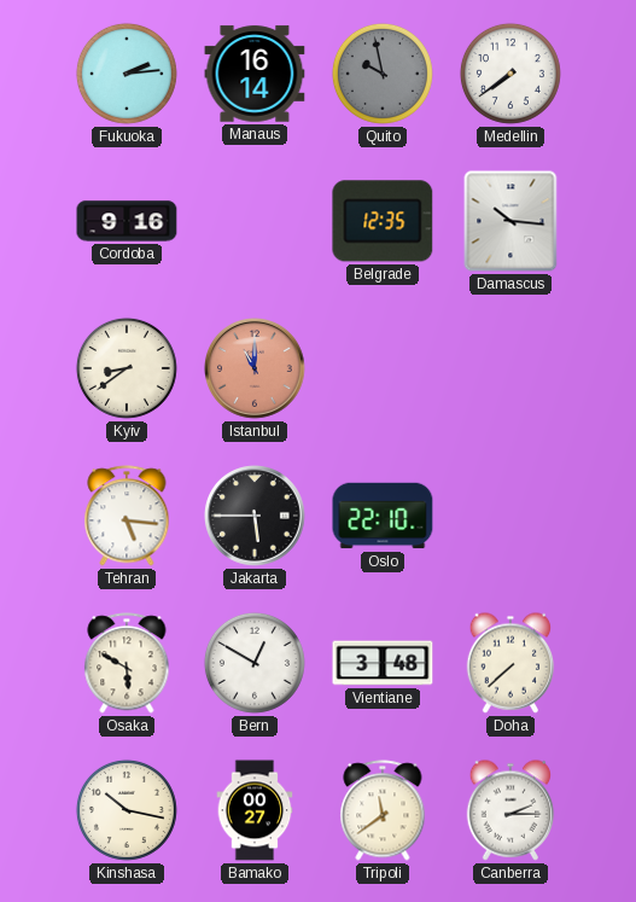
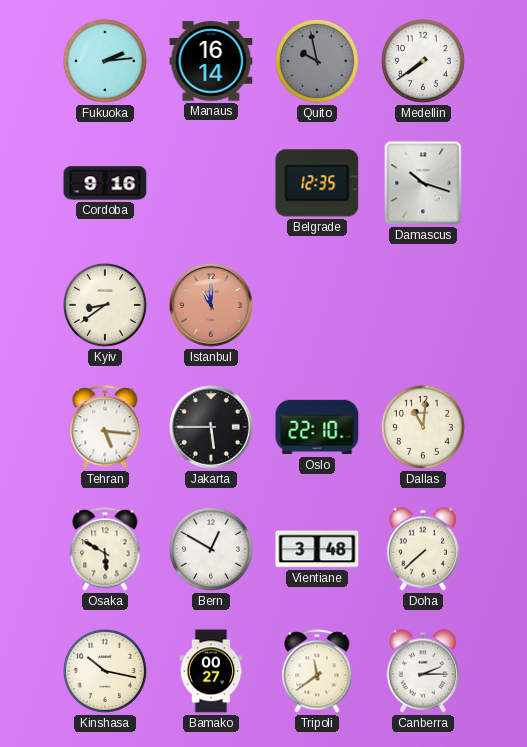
Damascus: 10:16 -> 10:18 (423, 183)
Dallas: none -> 11:01 (423, 427)
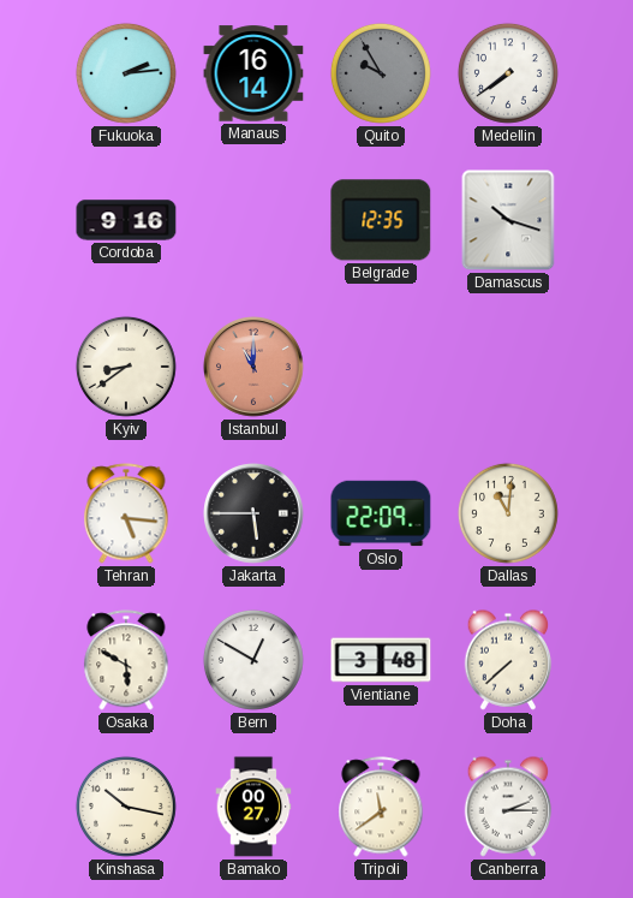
Quito: 9:58 -> 9:55 (381, 73)
Oslo: 22:10 -> 22:09 (381, 513)
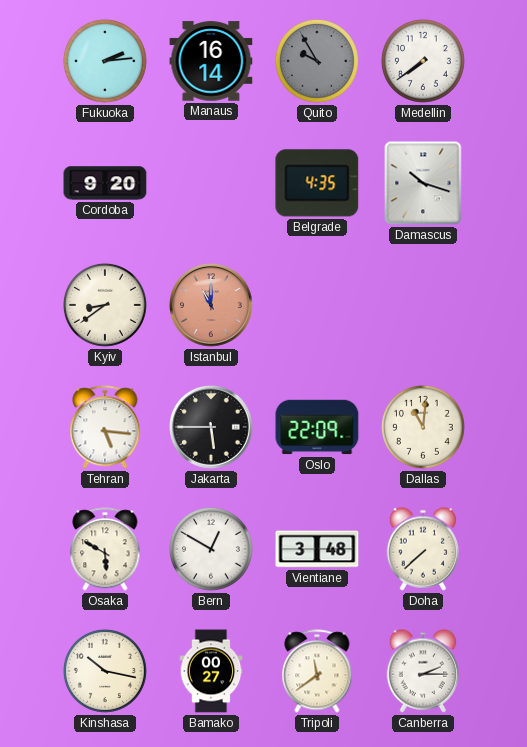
Cordoba: 9:16 -> 9:20 (105, 183)
Belgrade: 12:35 -> 4:35 (317, 183)
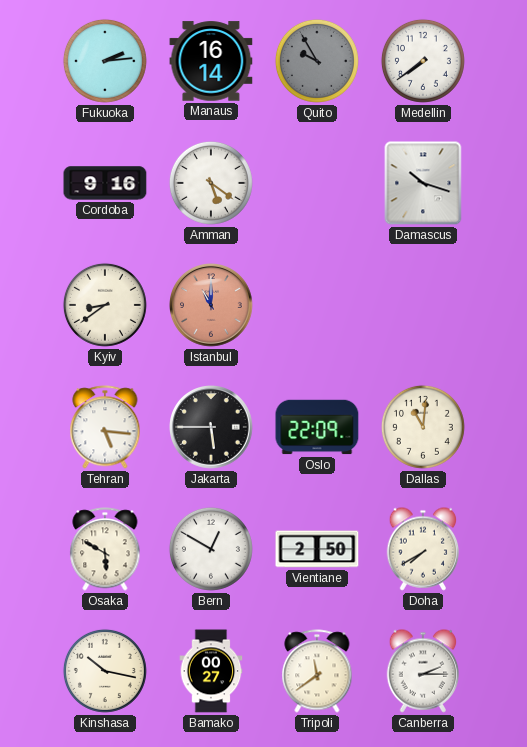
Cordoba: 9:20 -> 9:16 (105, 183)
Amman: none -> 5:21 (211, 183)
Belgrade: 4:35 -> none (317, 183)
Vientiane: 3:48 -> 2:50 (317, 549)
Doha: 7:38 -> 7:40 (423, 549)
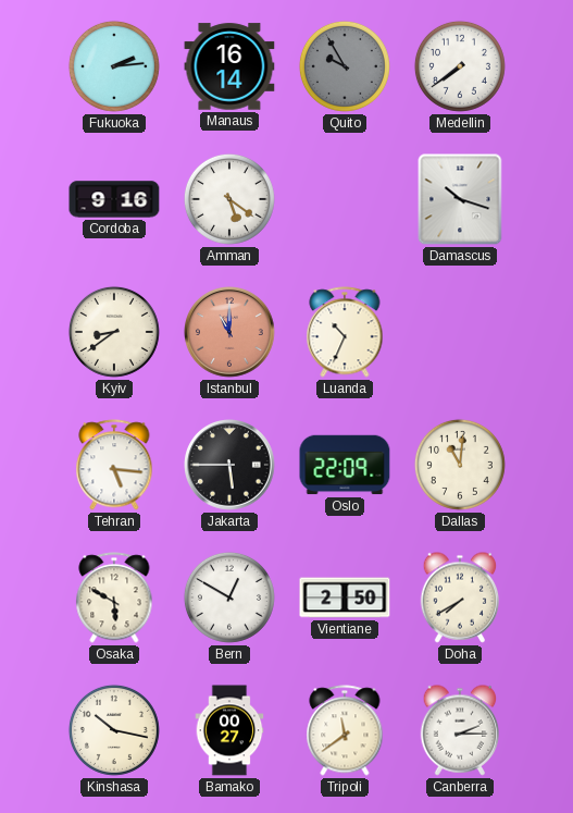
Luanda: none -> 10:34 (345, 332)
